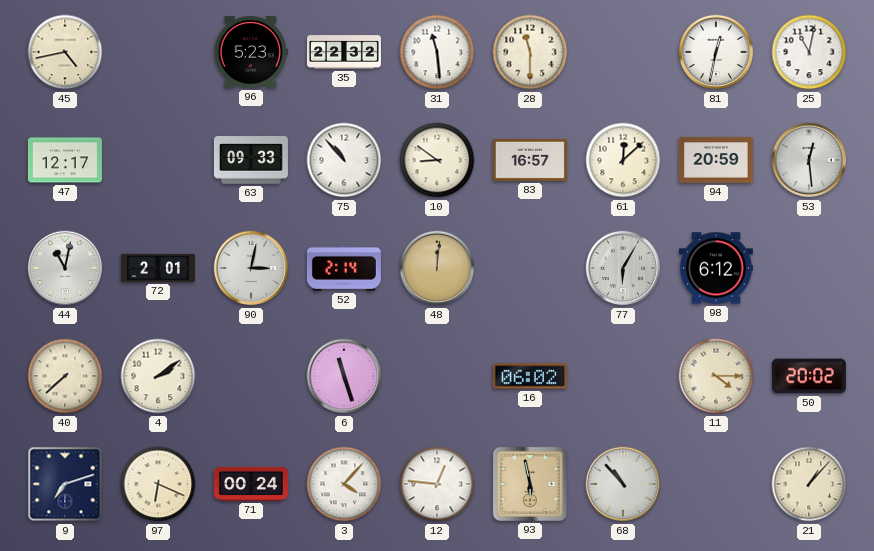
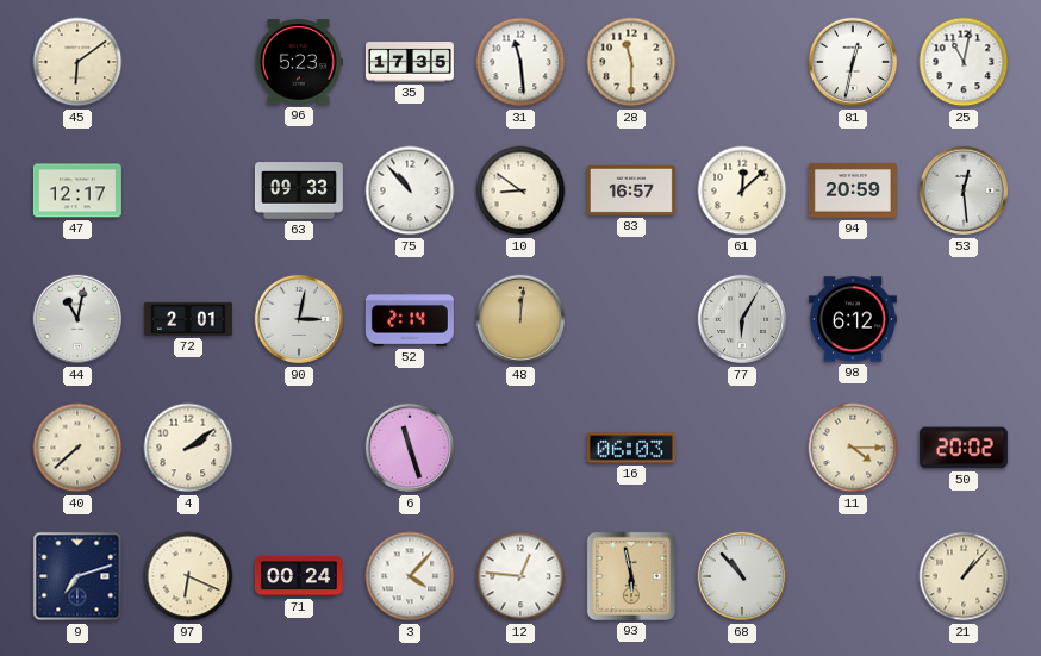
45: 4:43 -> 6:09 (77, 62)
35: 22:32 -> 17:35 (410, 62)
16: 06:02 -> 06:03 (631, 448)
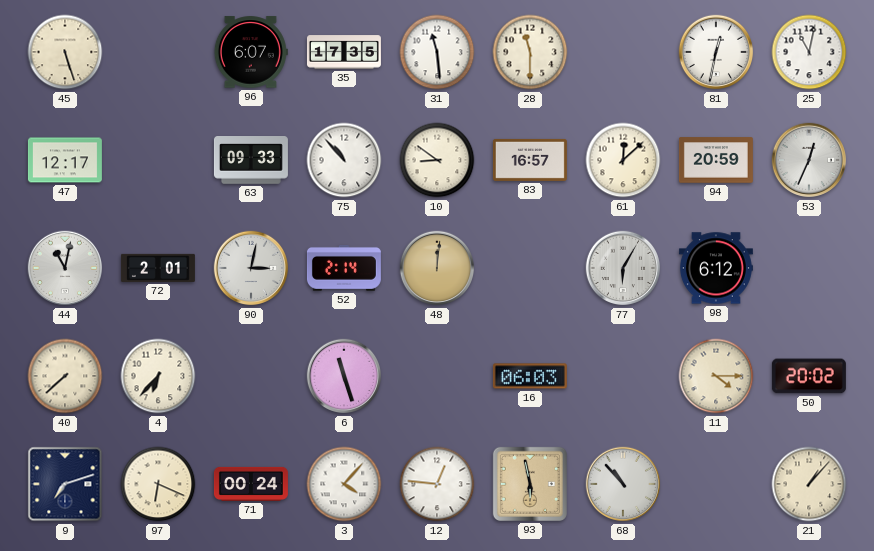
45: 6:09 -> 5:27 (65, 52)
96: 5:23 -> 6:07 (251, 52)
53: 12:29 -> 12:34 (809, 160)
4: 2:09 -> 6:37 (158, 376)
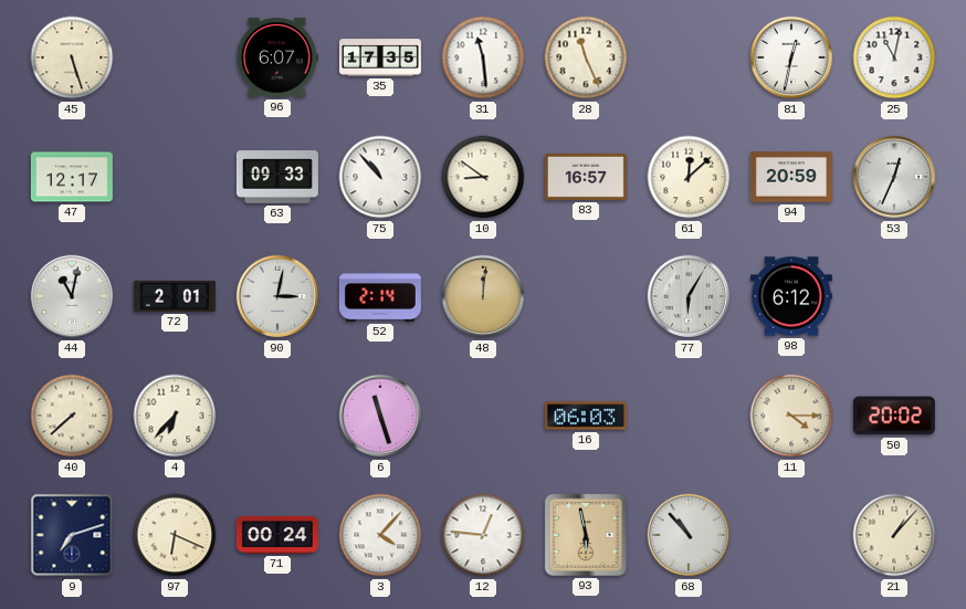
28: 11:30 -> 11:26 (586, 57)
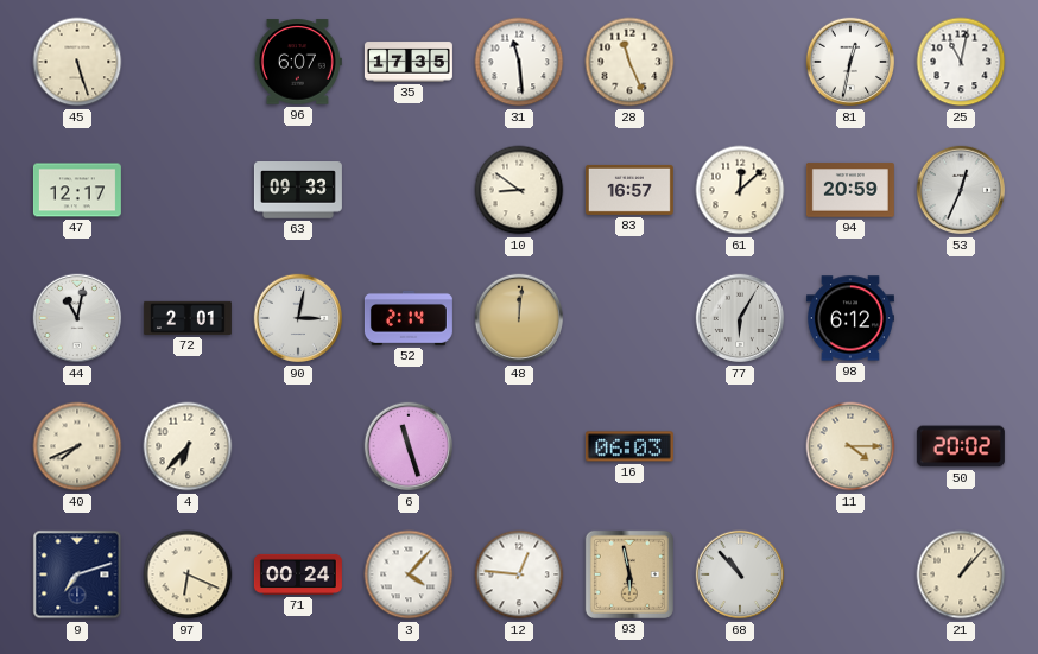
75: 10:53 -> none (380, 177)
40: 7:38 -> 7:41 (77, 446)
